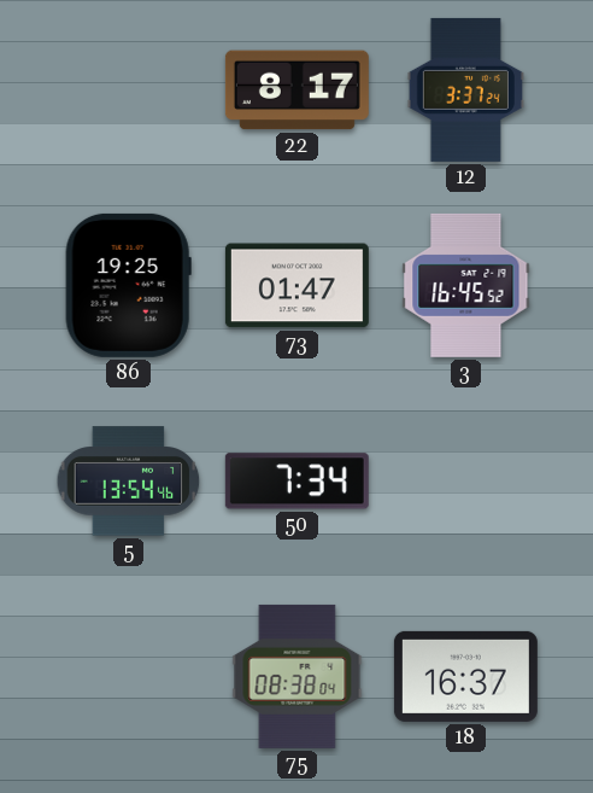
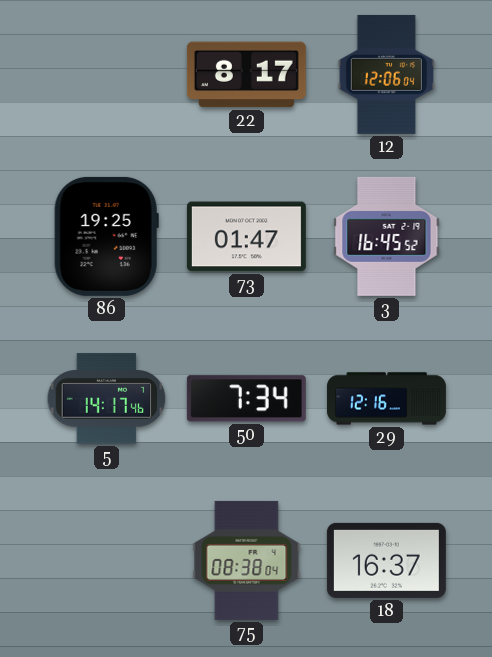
12: 3:37 -> 12:06 (386, 74)
5: 13:54 -> 14:17 (107, 399)
29: none -> 12:16 (386, 399)
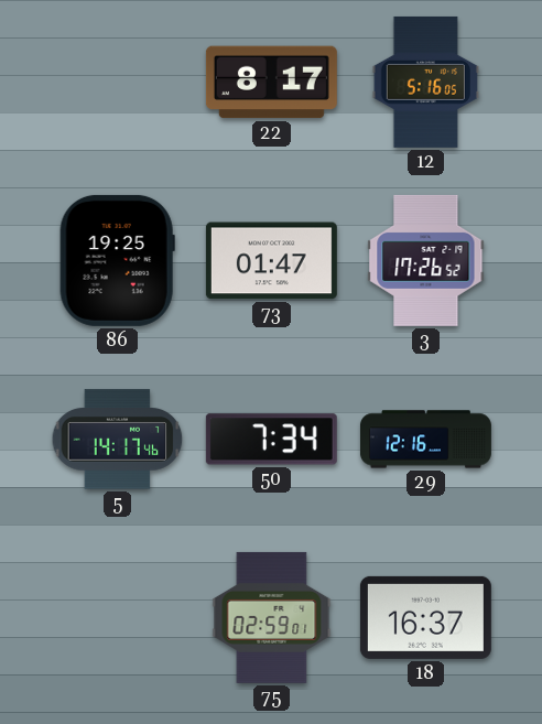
12: 12:06 -> 5:16 (425, 82)
3: 16:45 -> 17:26 (426, 260)
75: 08:38 -> 02:59 (272, 617)
